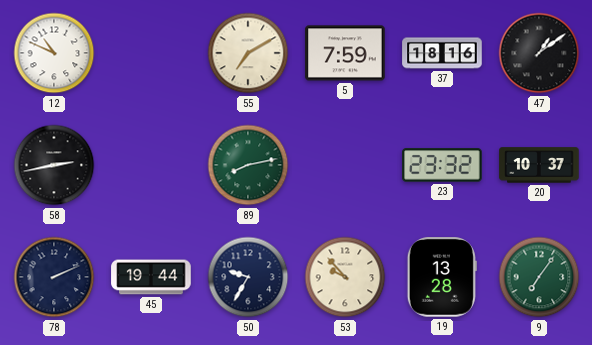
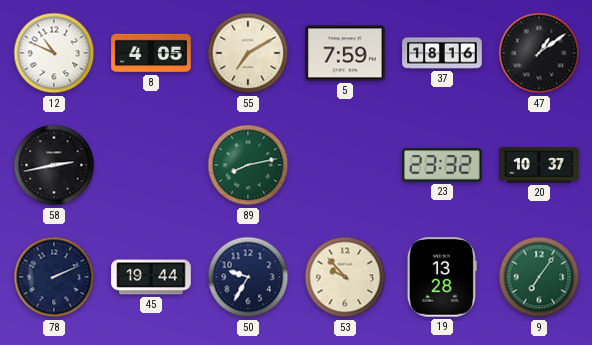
8: none -> 4:05 (151, 53)
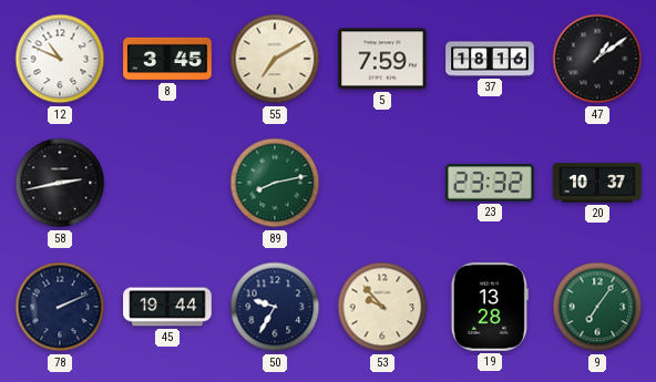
8: 4:05 -> 3:45 (167, 59)
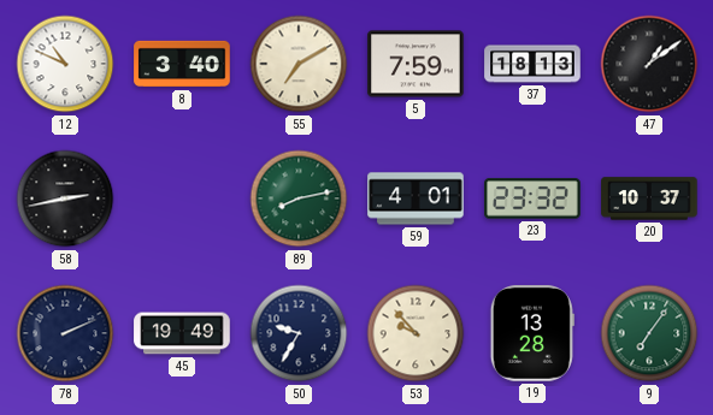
8: 3:45 -> 3:40 (182, 64)
37: 18:16 -> 18:13 (532, 64)
59: none -> 4:01 (416, 198)
45: 19:44 -> 19:49 (182, 333)
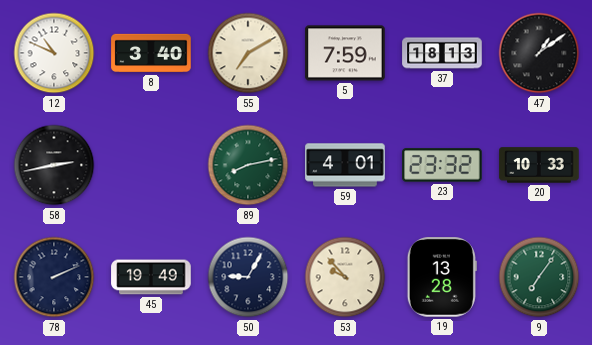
20: 10:37 -> 10:33 (539, 165)
50: 9:35 -> 9:05 (248, 277)
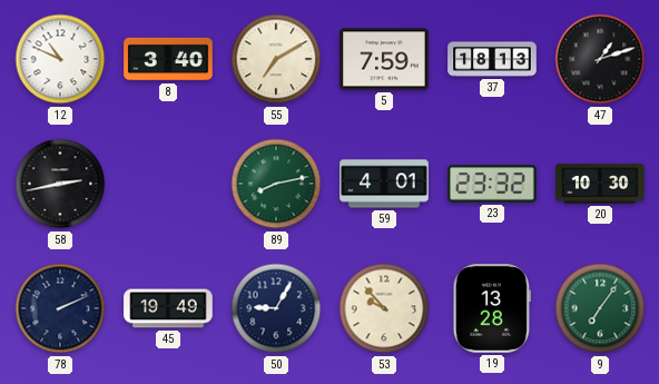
47: 1:09 -> 1:12 (600, 59)
20: 10:33 -> 10:30 (600, 184)
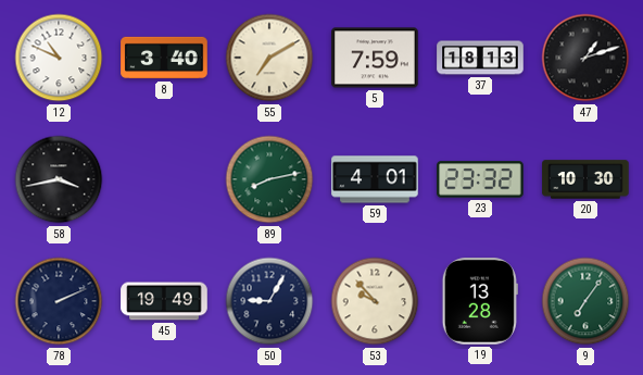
58: 2:43 -> 3:43 (59, 179)
